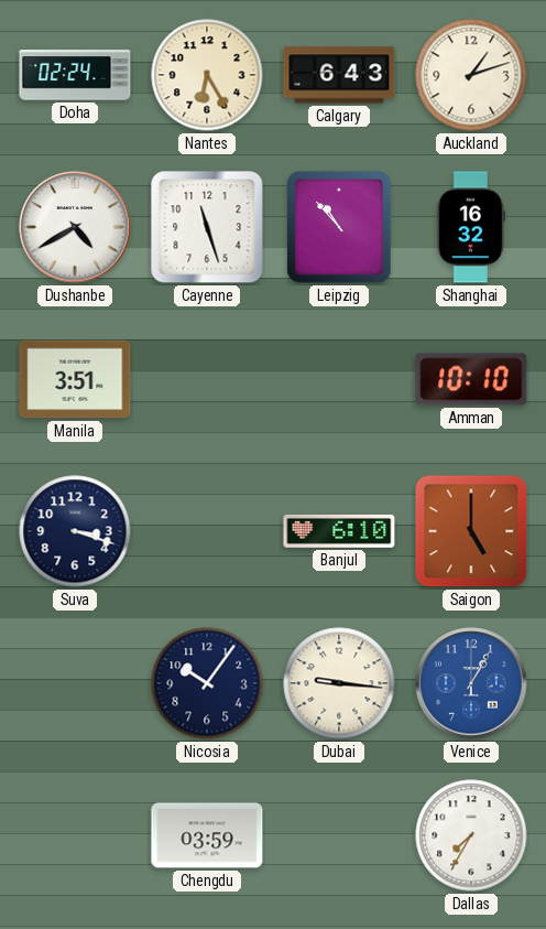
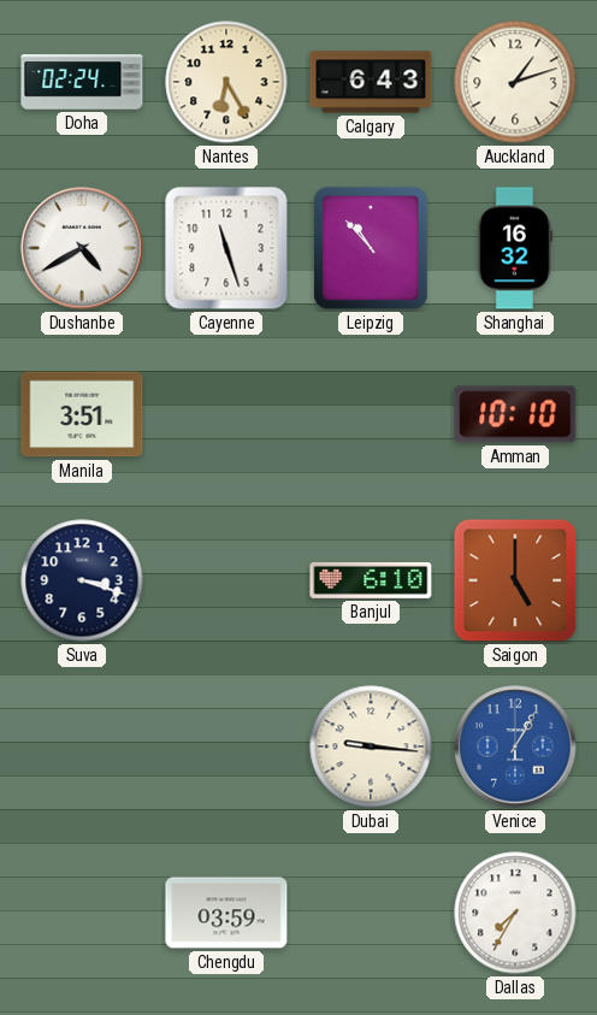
Nicosia: 10:06 -> none (207, 683)
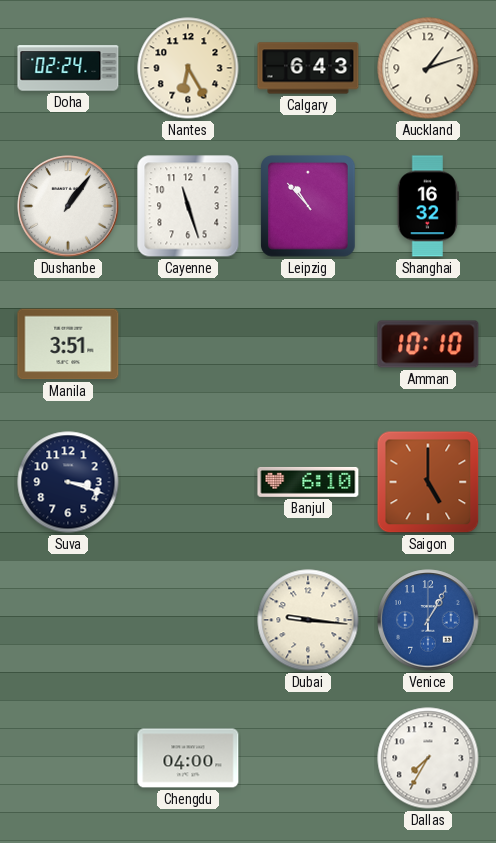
Dushanbe: 4:40 -> 1:06 (68, 206)
Chengdu: 03:59 -> 04:00 (188, 758)
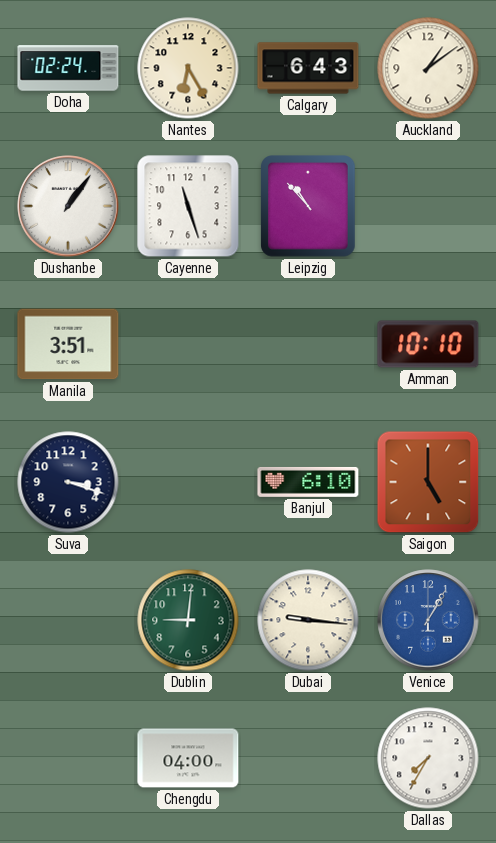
Auckland: 1:12 -> 1:09 (428, 68)
Shanghai: 16:32 -> none (428, 206)
Dublin: none -> 9:01 (188, 620)
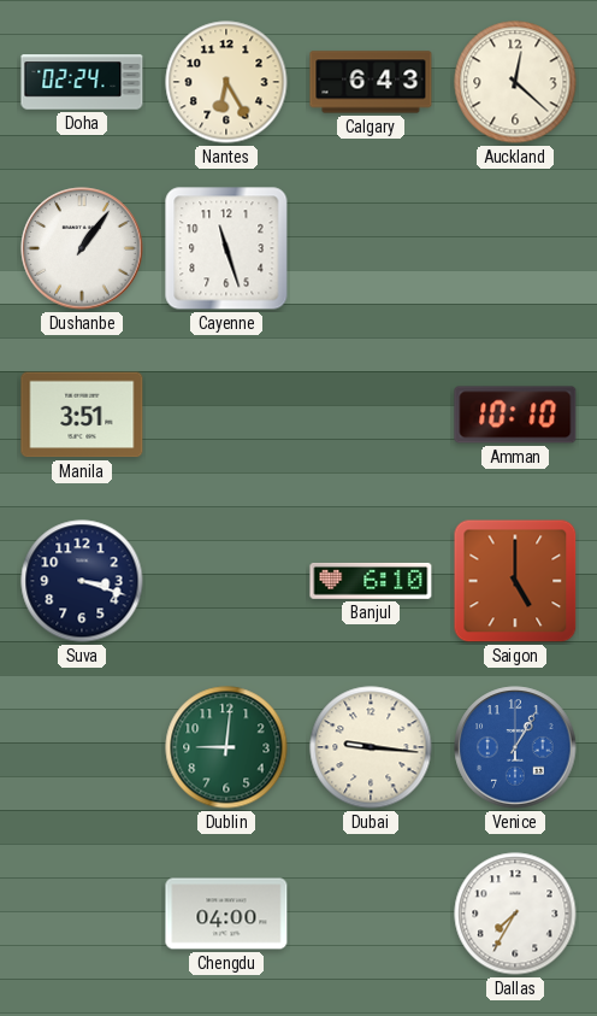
Auckland: 1:09 -> 12:22 (515, 82)
Leipzig: 10:53 -> none (309, 207)
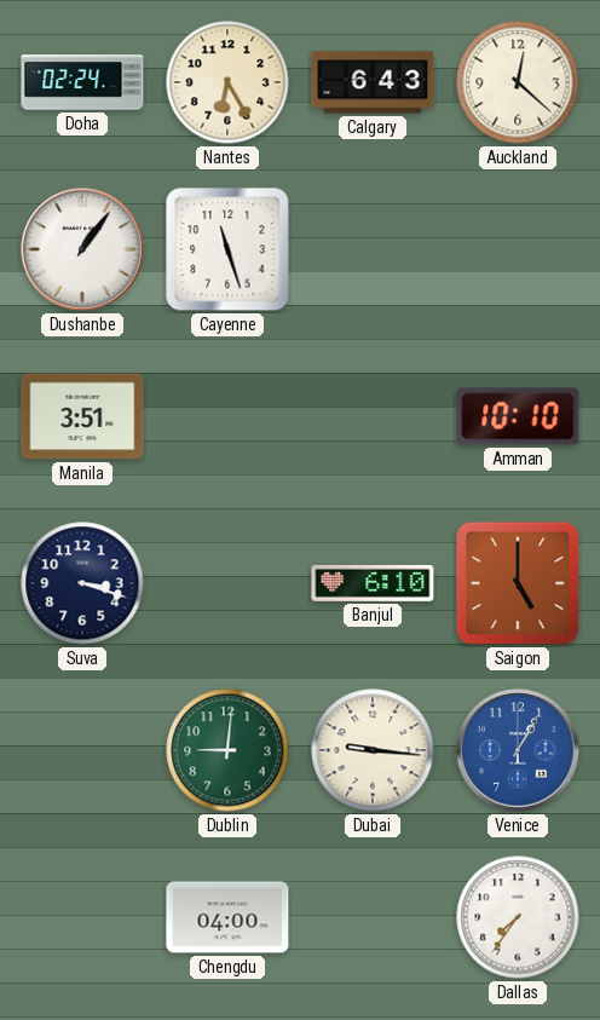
Dallas: 7:35 -> 7:36 (518, 917)
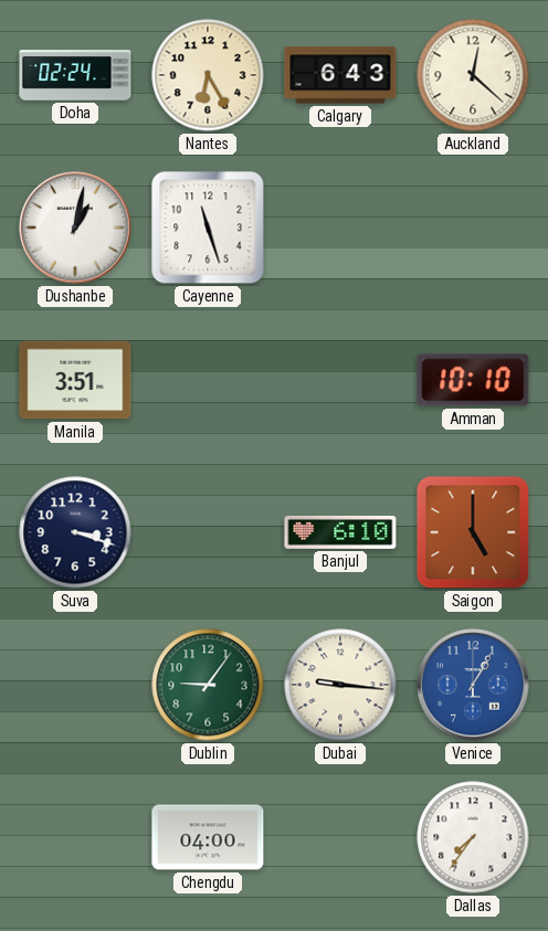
Dushanbe: 1:06 -> 1:02 (75, 228)
Dublin: 9:01 -> 9:06 (208, 685)
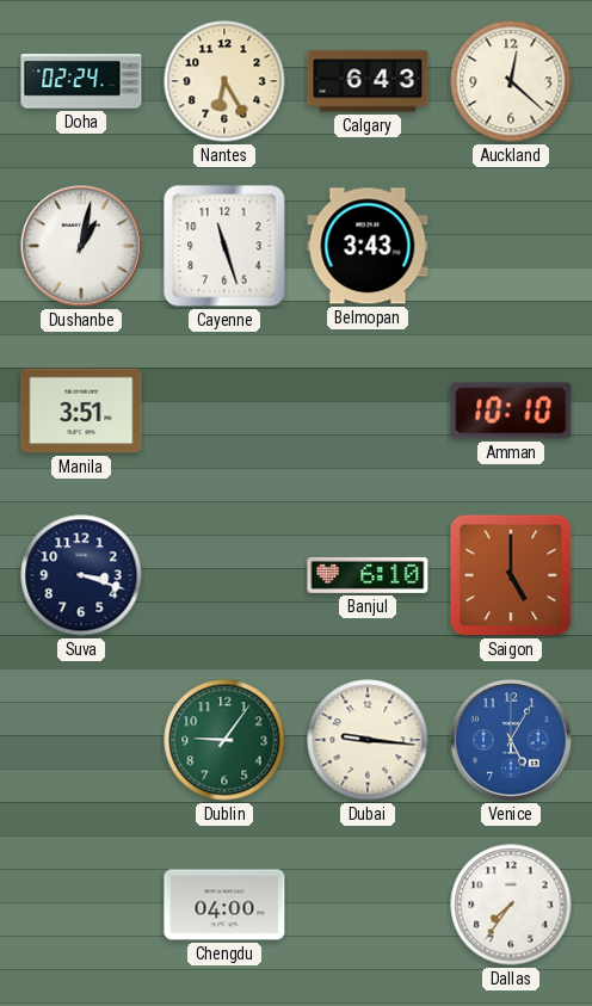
Belmopan: none -> 3:43 (368, 246)
Venice: 1:05 -> 5:05 (511, 740)
